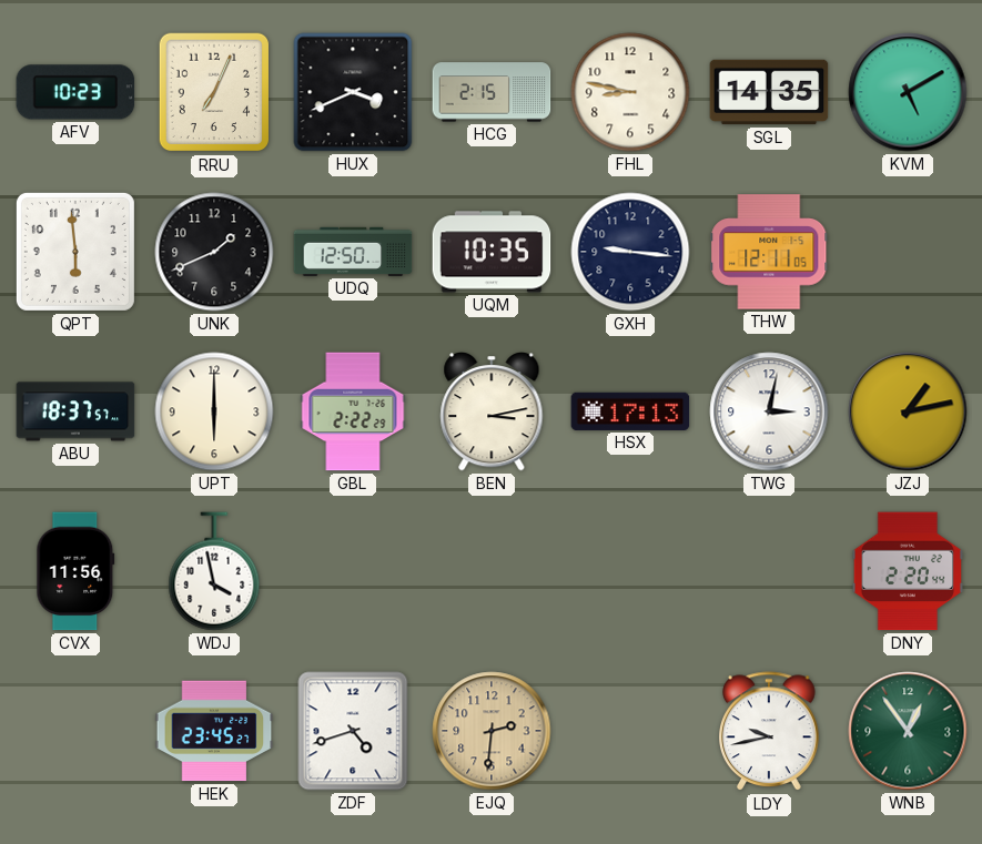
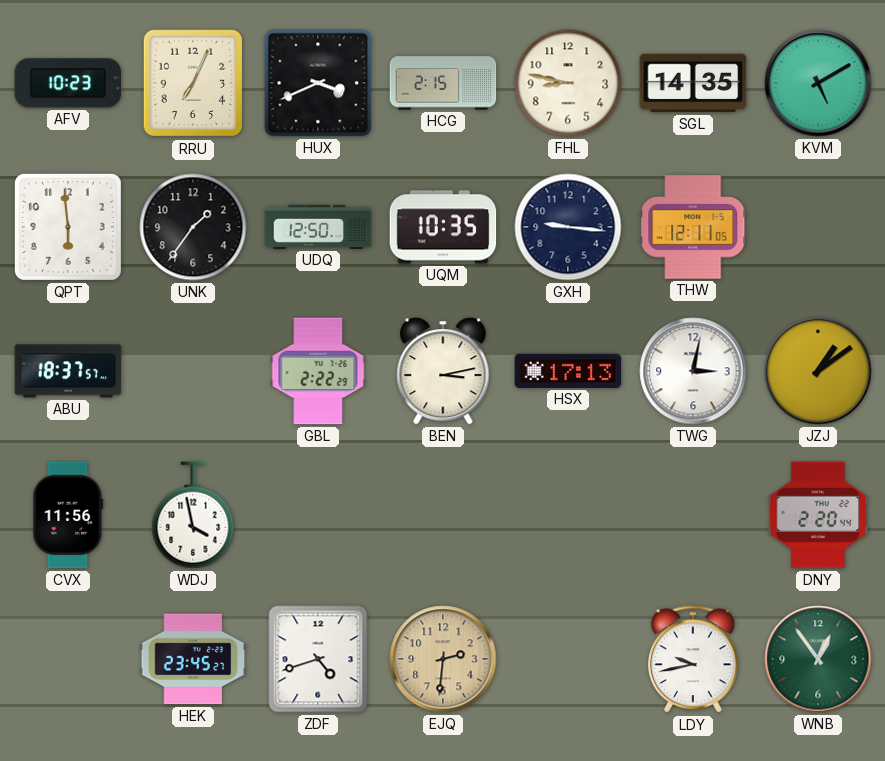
UNK: 1:41 -> 1:36 (193, 227)
UPT: 6:00 -> none (214, 411)
JZJ: 1:13 -> 1:09 (818, 371)
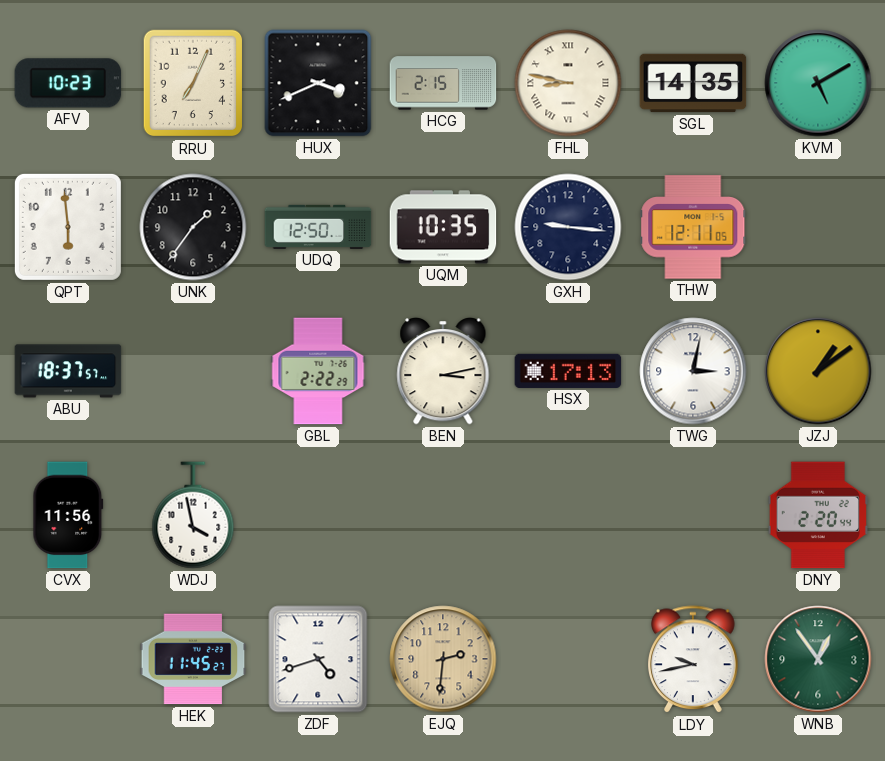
FHL numerals: Arabic -> Roman (568, 83)
HEK: 23:45 -> 11:45 (193, 659)
